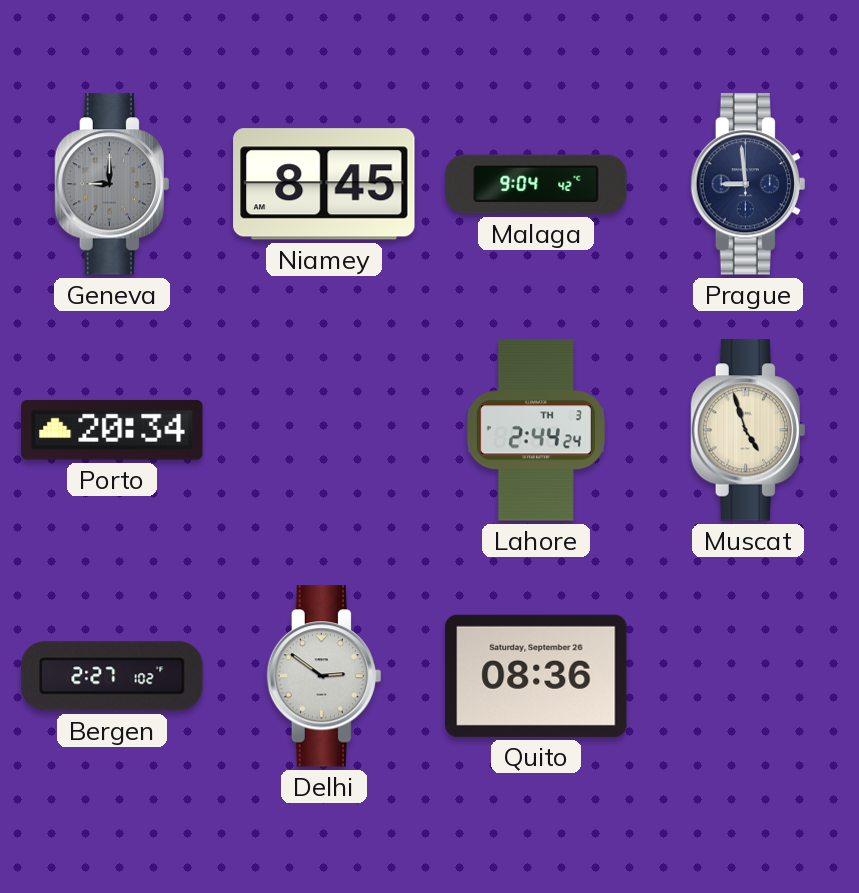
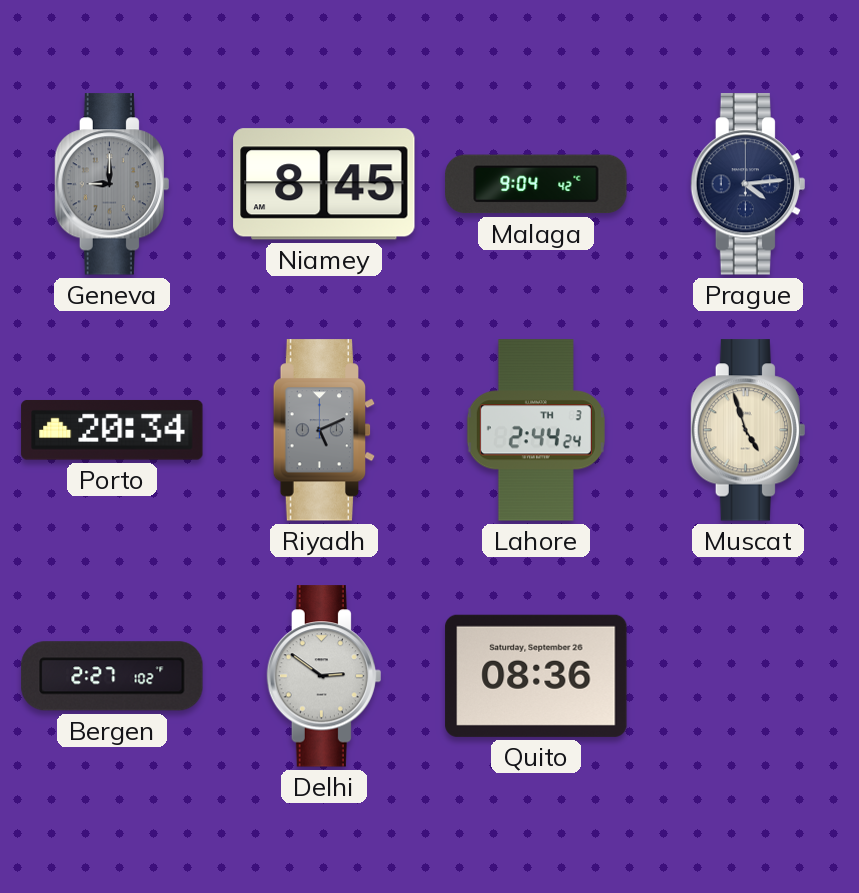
Prague: 8:59 -> 4:14 (747, 184)
Riyadh: none -> 5:11 (324, 430)
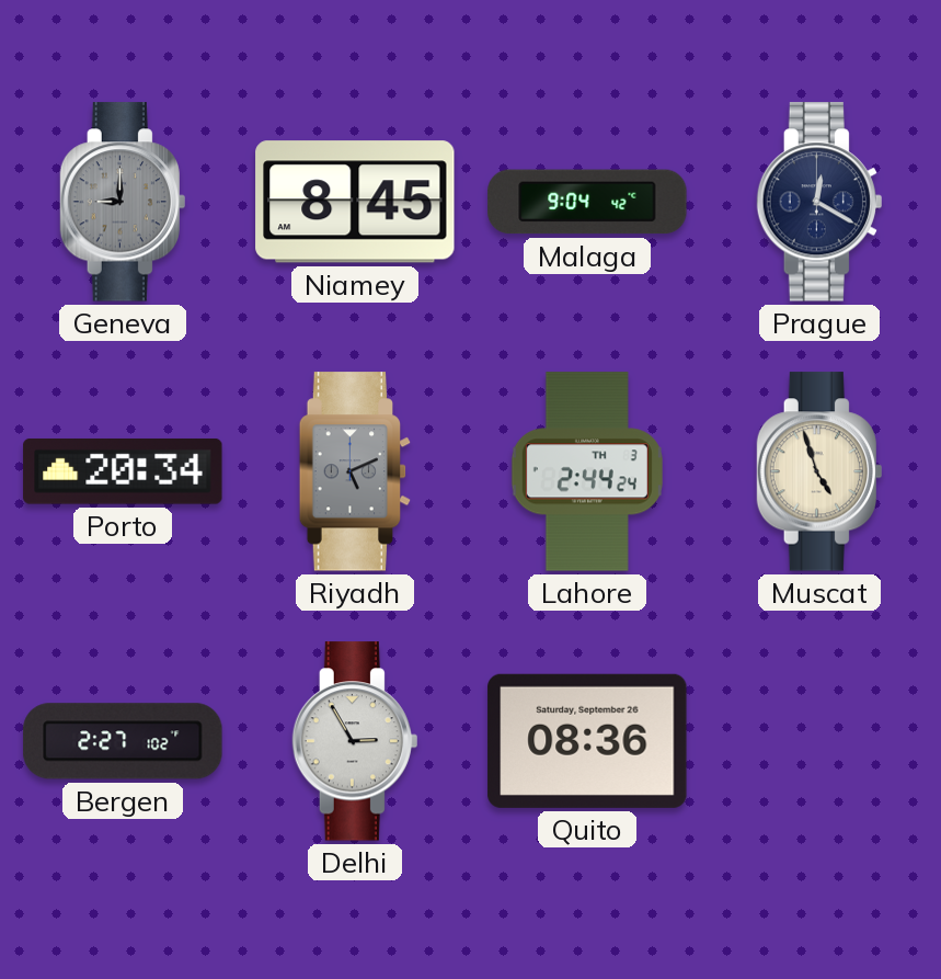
Prague: 4:14 -> 12:20 (818, 202)
Delhi: 2:51 -> 2:55 (354, 741)
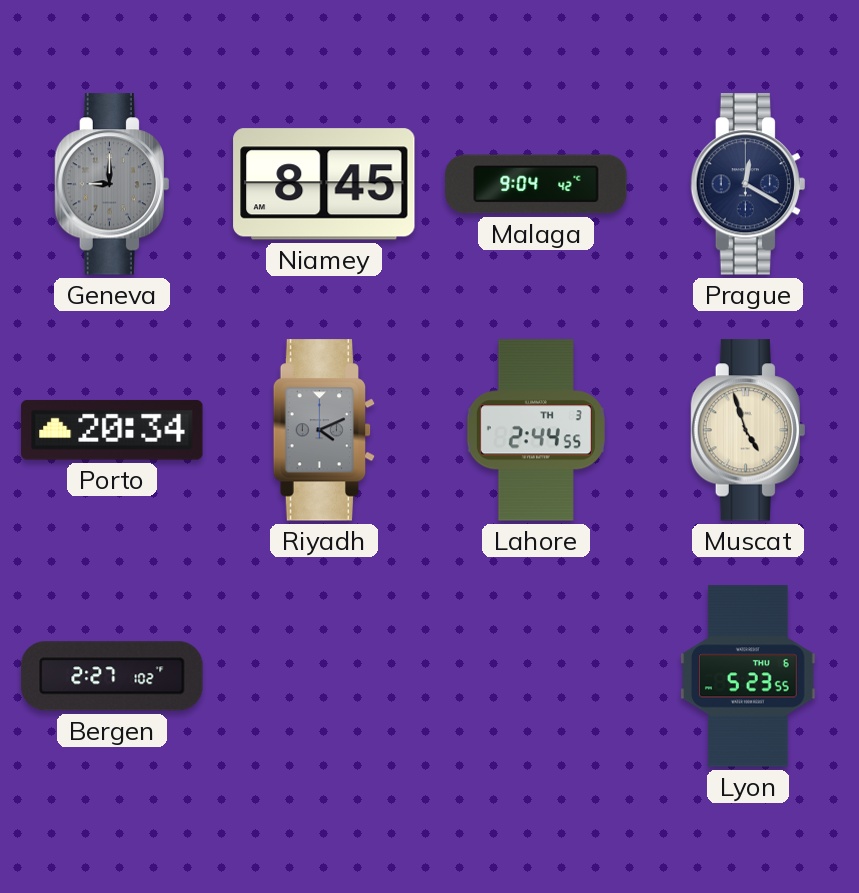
Riyadh: 5:11 -> 4:11 (324, 430)
Lahore: 2:44:24 -> 2:44:55 (536, 430)
Delhi: 2:55 -> none (354, 741)
Quito: 08:36 -> none (587, 741)
Lyon: none -> 5:23 (748, 676)
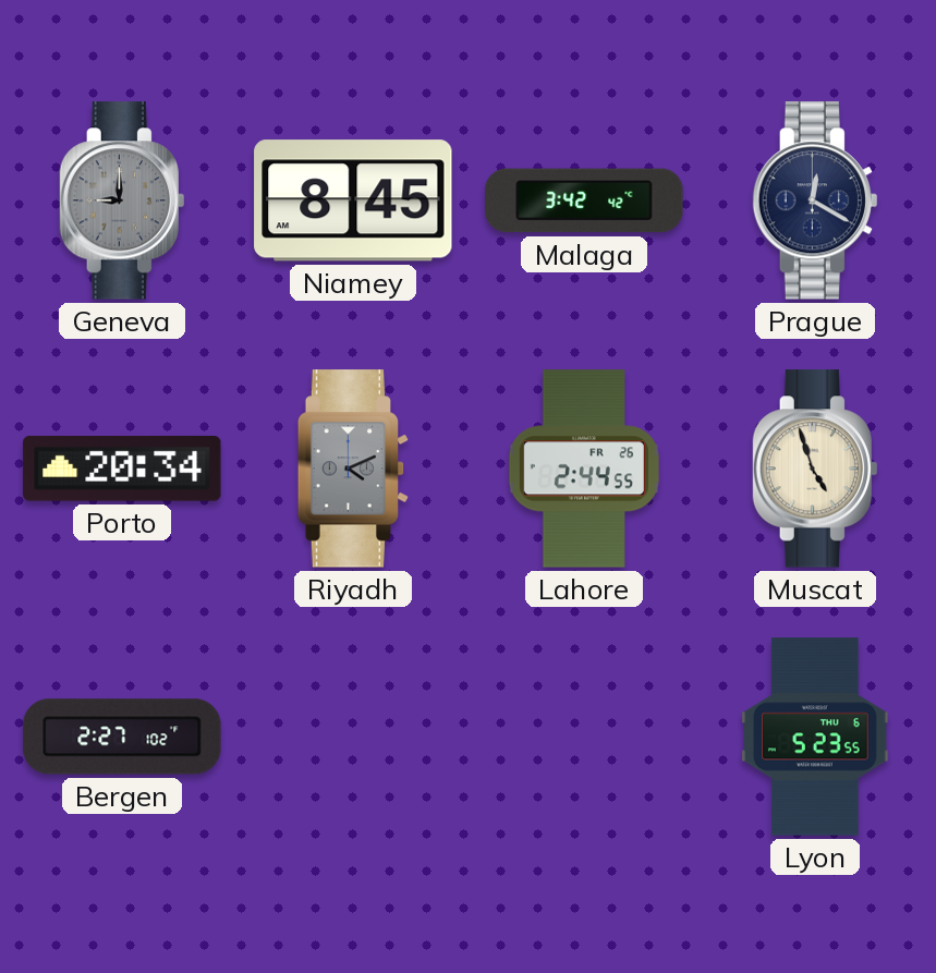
Malaga: 9:04 -> 3:42 (584, 200)
Lahore date: TH 3 -> FR 26 (584, 469)
